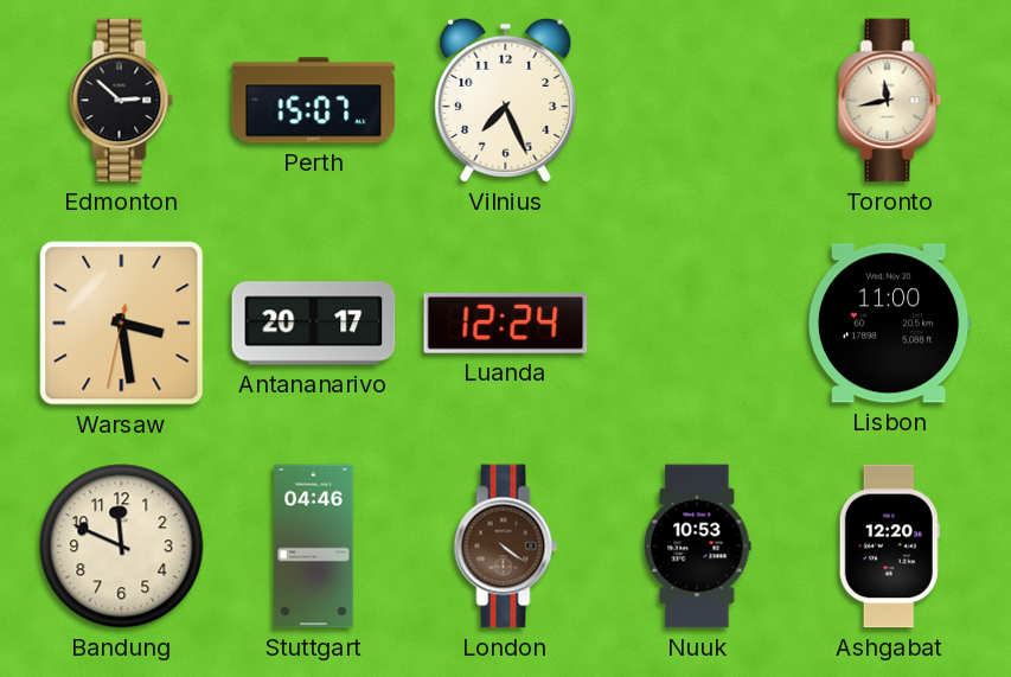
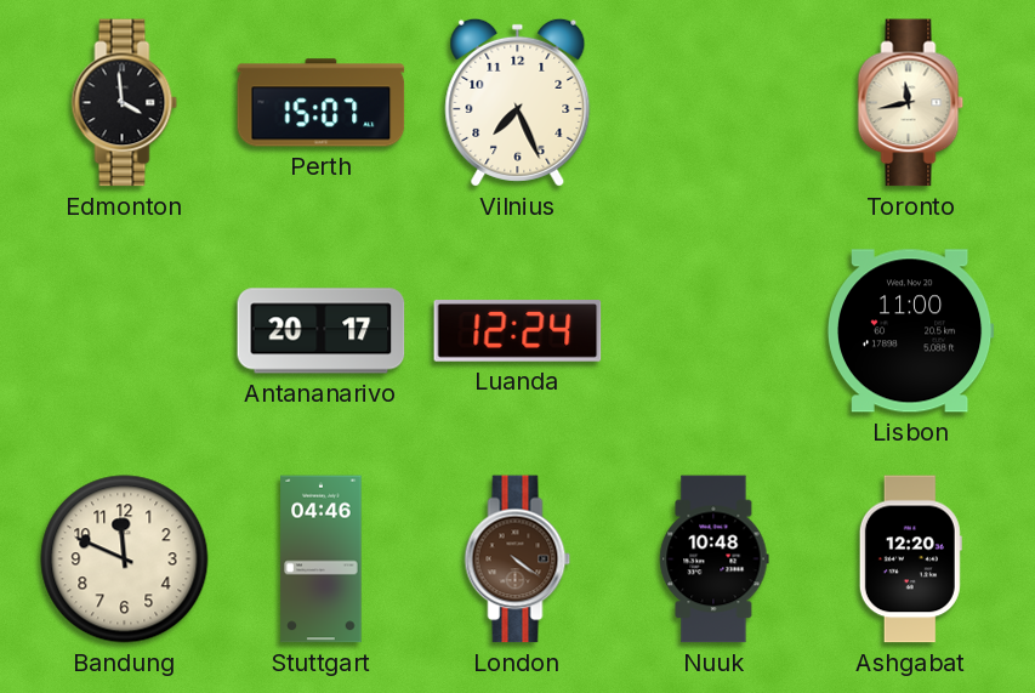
Edmonton: 2:52 -> 3:59 (125, 103)
Warsaw: 3:28 -> none (122, 324)
Nuuk: 10:53 -> 10:48 (715, 559)
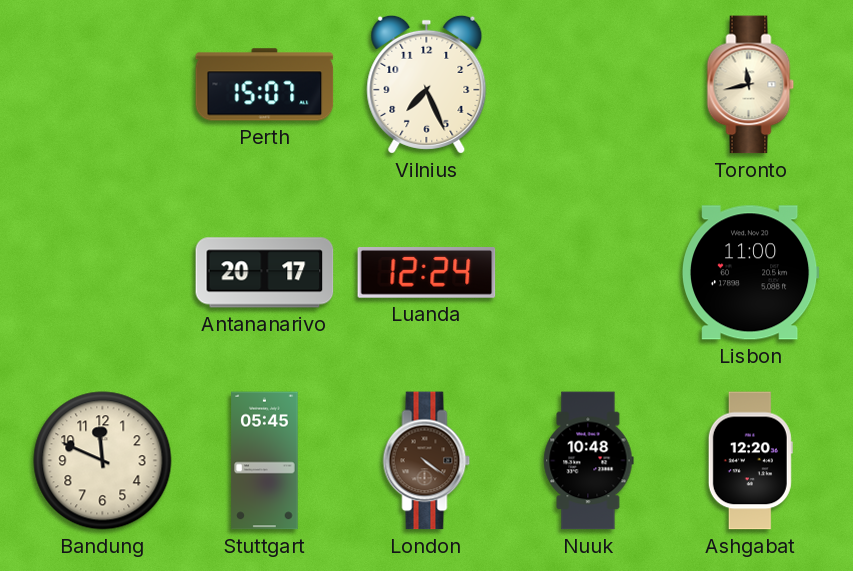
Edmonton: 3:59 -> none (125, 103)
Stuttgart: 04:46 -> 05:45 (265, 461)
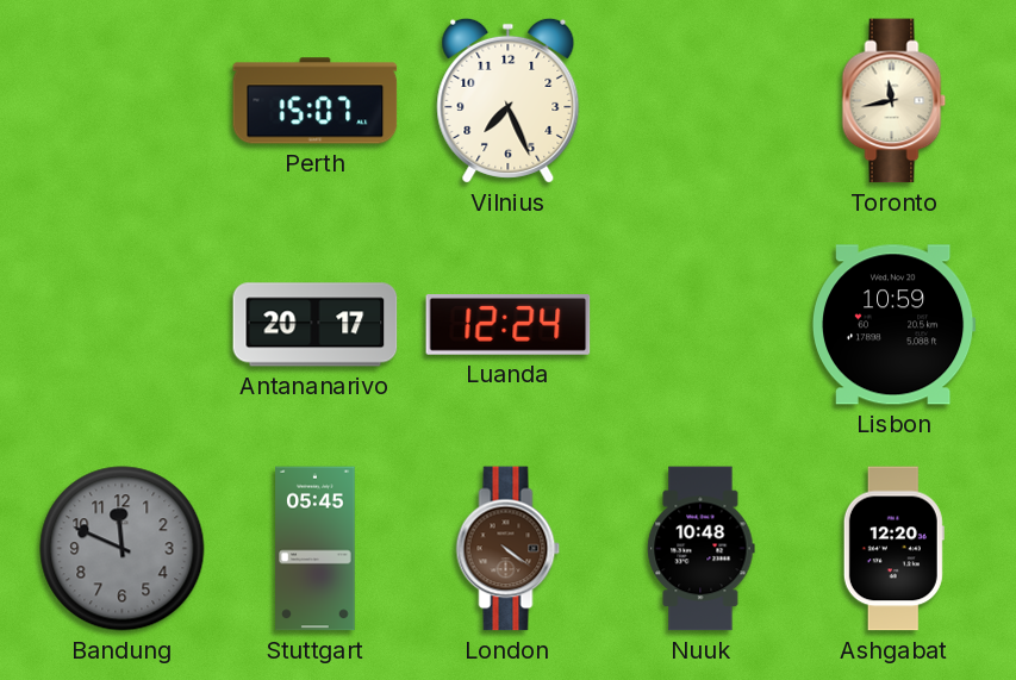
Lisbon: 11:00 -> 10:59 (893, 325)
Bandung dial: cream -> grey (123, 549)
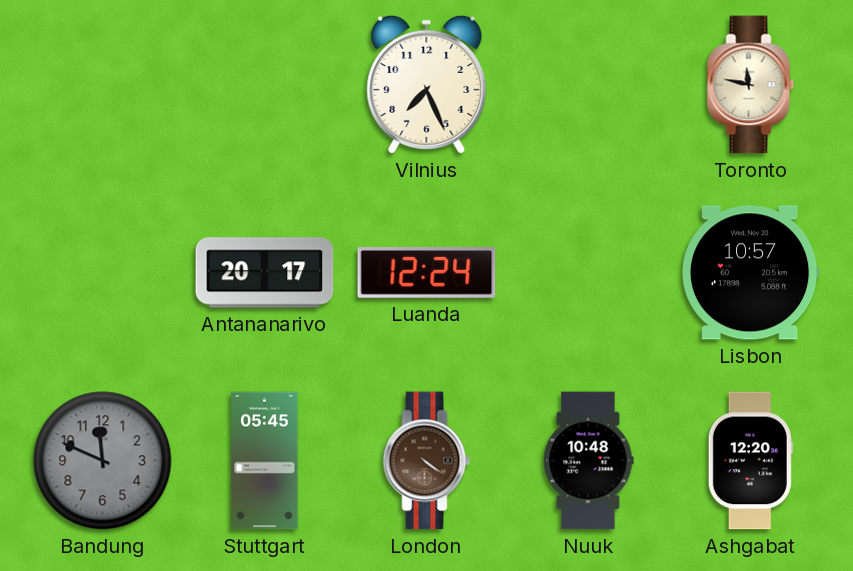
Perth: 15:07 -> none (316, 101)
Toronto: 11:43 -> 11:47 (751, 85)
Lisbon: 10:59 -> 10:57 (750, 273)
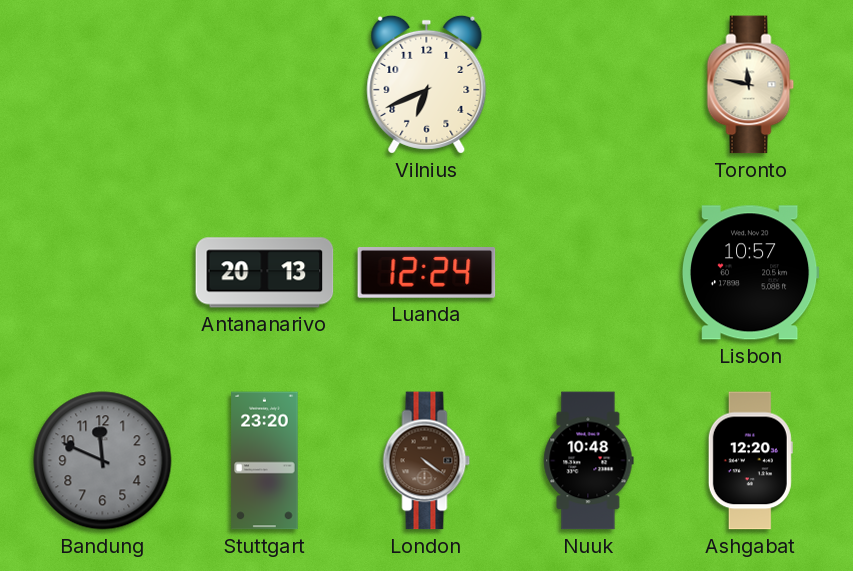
Vilnius: 7:26 -> 6:41 (427, 84)
Antananarivo: 20:17 -> 20:13 (265, 273)
Stuttgart: 05:45 -> 23:20 (265, 461)
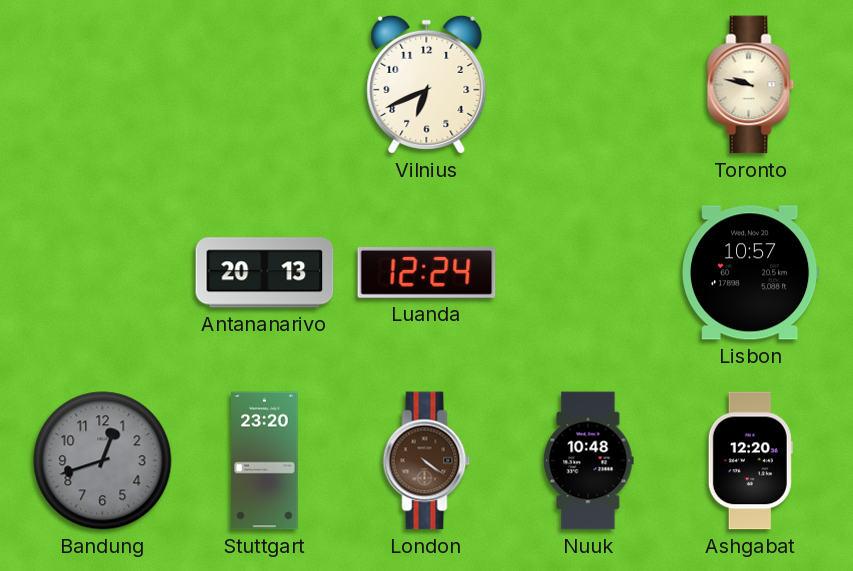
Toronto: 11:47 -> 9:47 (751, 85)
Bandung: 11:49 -> 12:42 (103, 461)
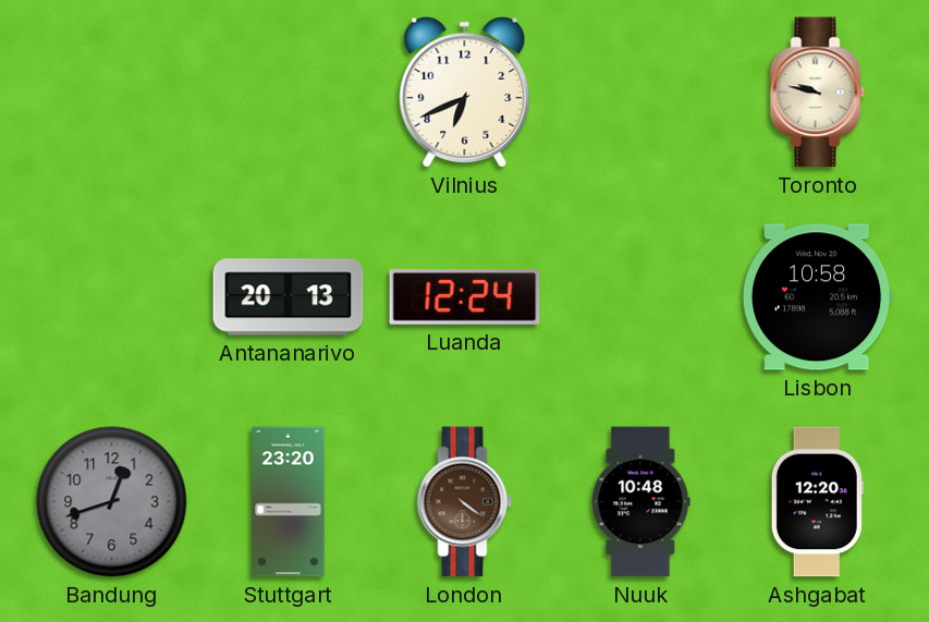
Lisbon: 10:57 -> 10:58 (817, 297)
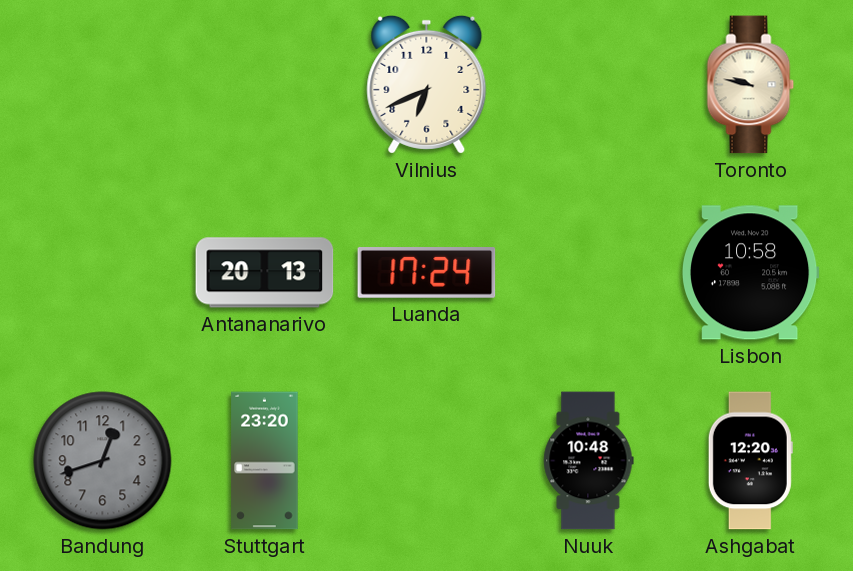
Luanda: 12:24 -> 17:24 (427, 273)
London: 4:21 -> none (465, 502)
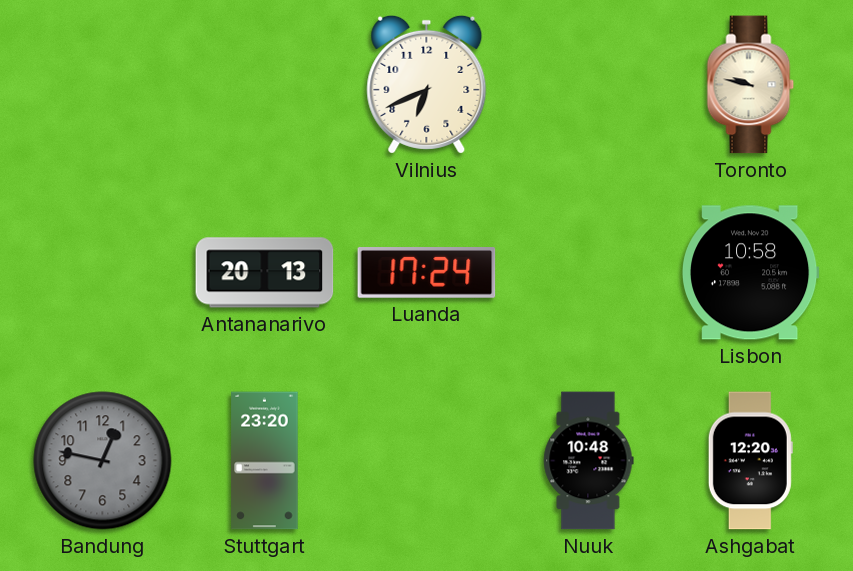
Bandung: 12:42 -> 12:47 (103, 461)
